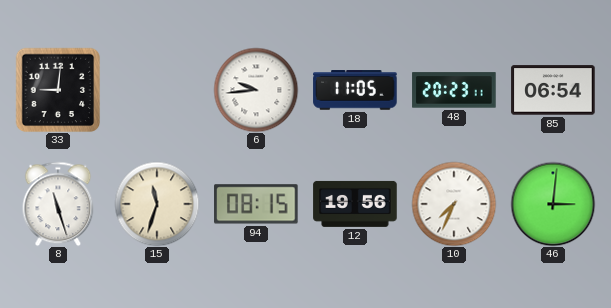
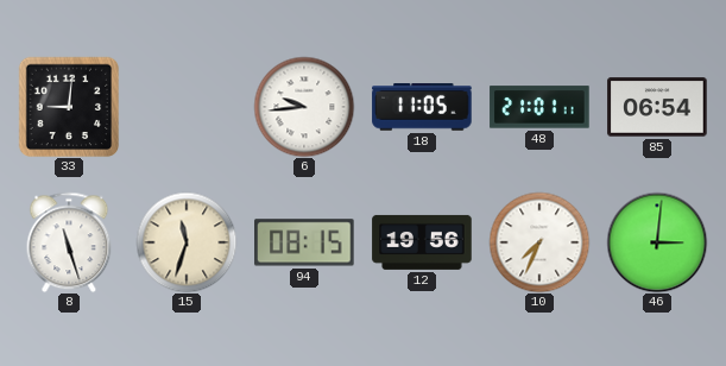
48: 20:23 -> 21:01 (539, 107)
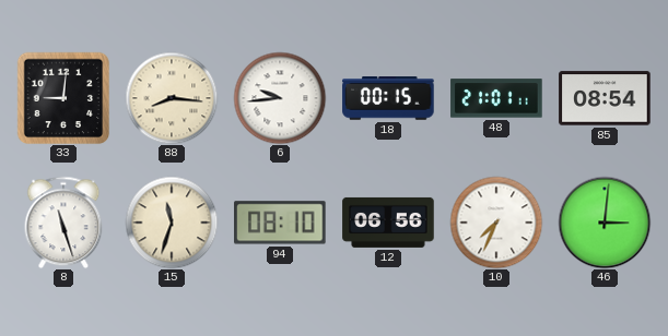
88: none -> 8:16 (172, 98)
18: 11:05 -> 00:15 (388, 98)
85: 06:54 -> 08:54 (605, 98)
94: 08:15 -> 08:10 (280, 223)
12: 19:56 -> 06:56 (388, 223)
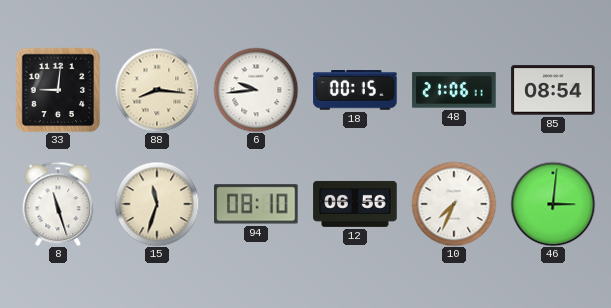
48: 21:01 -> 21:06 (454, 90)
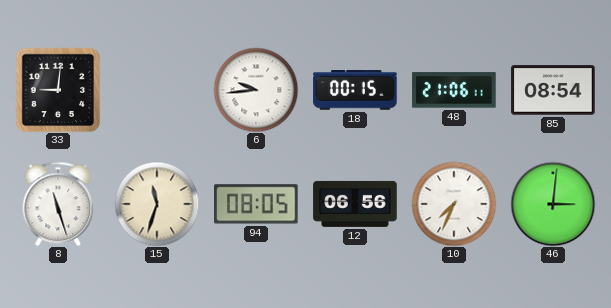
88: 8:16 -> none (157, 90)
94: 08:10 -> 08:05 (256, 204)
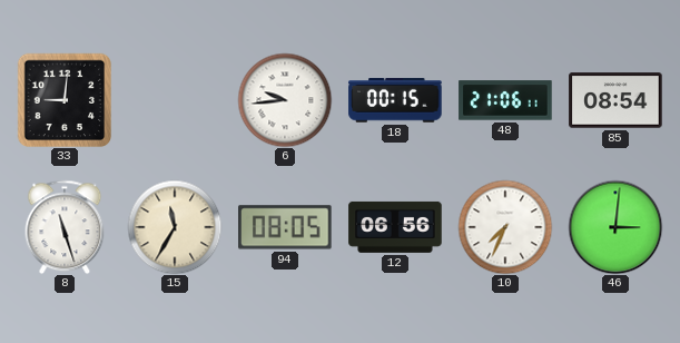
15: 11:33 -> 11:35 (175, 227)
